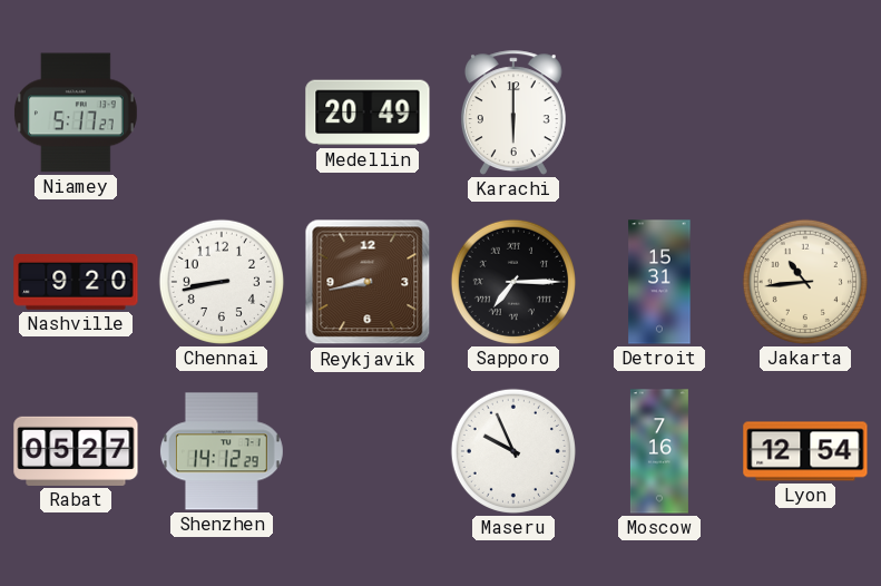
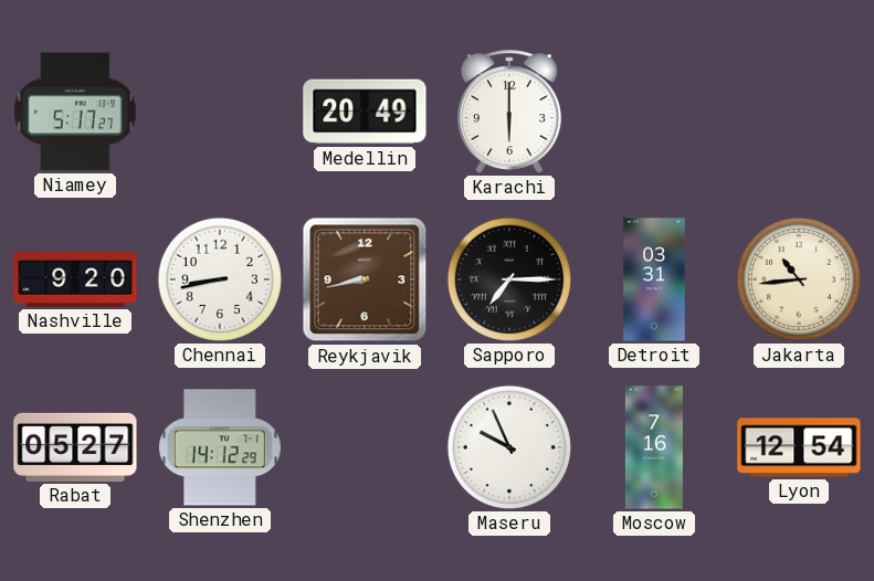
Detroit: 15:31 -> 03:31 (654, 279)
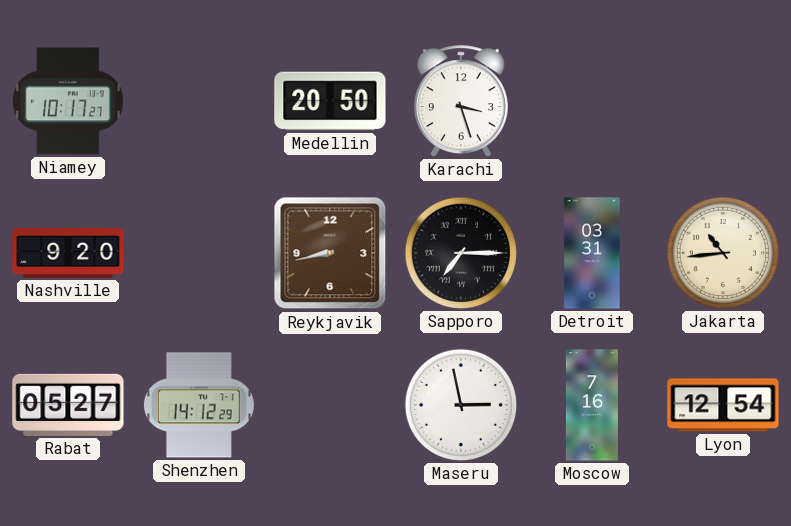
Niamey: 5:17 -> 10:17 (68, 101)
Medellin: 20:49 -> 20:50 (330, 101)
Karachi: 6:00 -> 3:27 (461, 101)
Chennai: 8:43 -> none (220, 279)
Maseru: 9:56 -> 2:58 (461, 405)
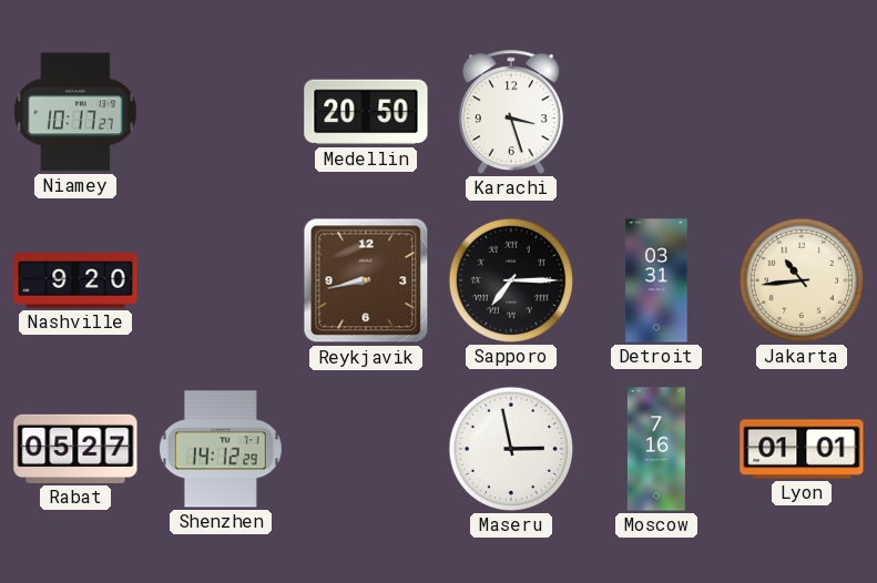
Lyon: 12:54 -> 01:01 (802, 449)
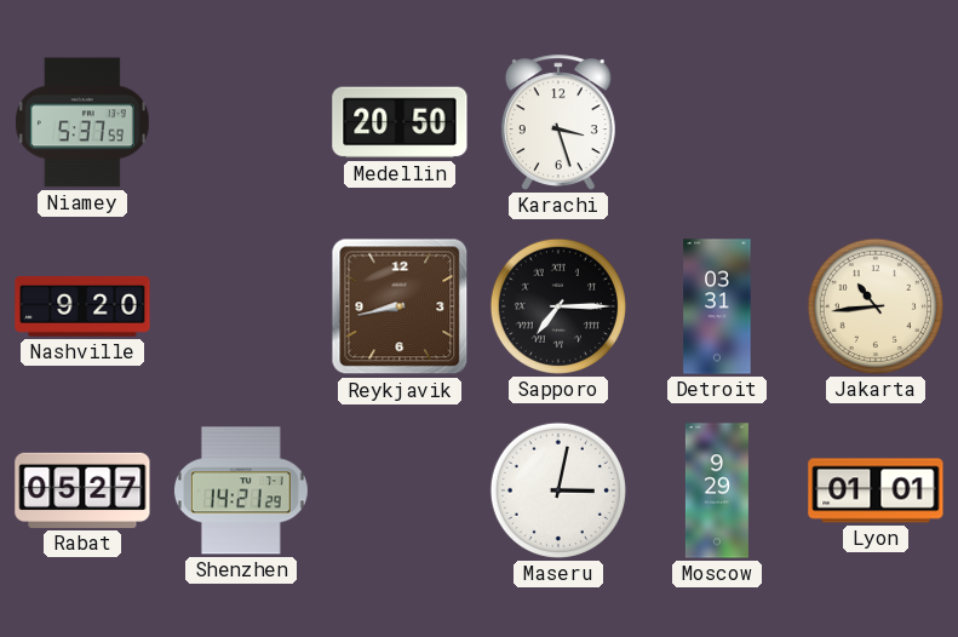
Niamey: 10:17 -> 5:37 (82, 122)
Shenzhen: 14:12 -> 14:21 (241, 490)
Maseru: 2:58 -> 3:02 (558, 490)
Moscow: 7:16 -> 9:29 (717, 490)
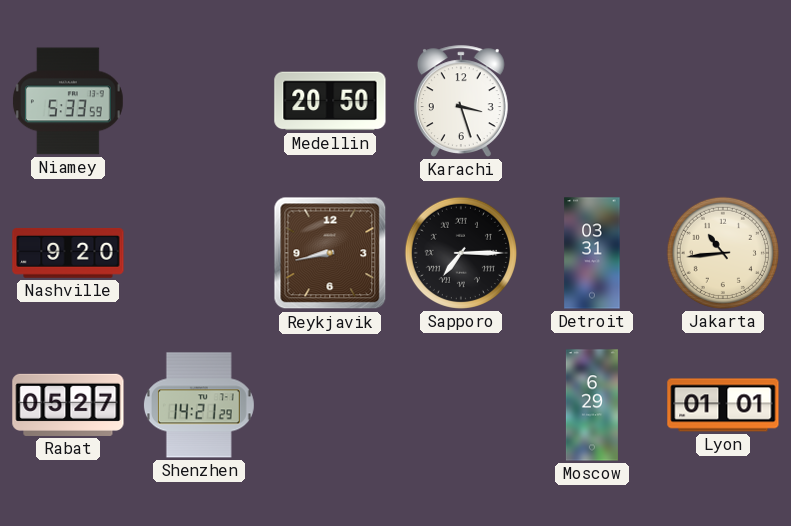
Niamey: 5:37 -> 5:33 (68, 101)
Maseru: 3:02 -> none (558, 490)
Moscow: 9:29 -> 6:29 (592, 405)
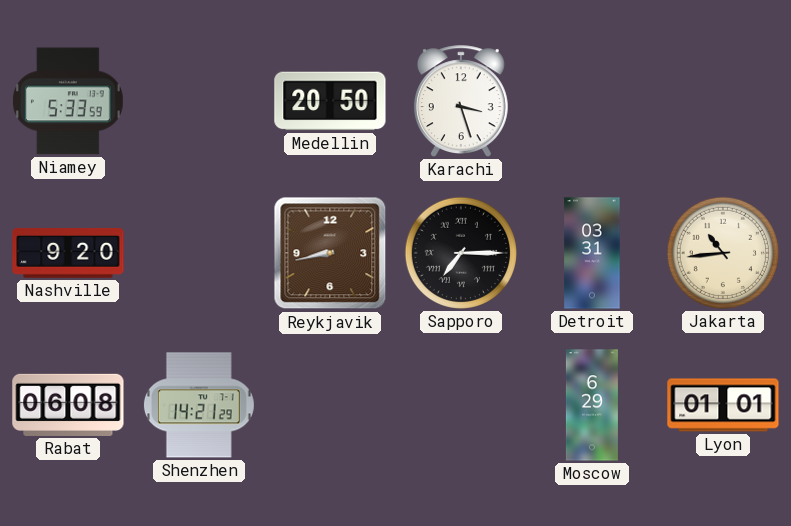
Rabat: 05:27 -> 06:08 (68, 405)
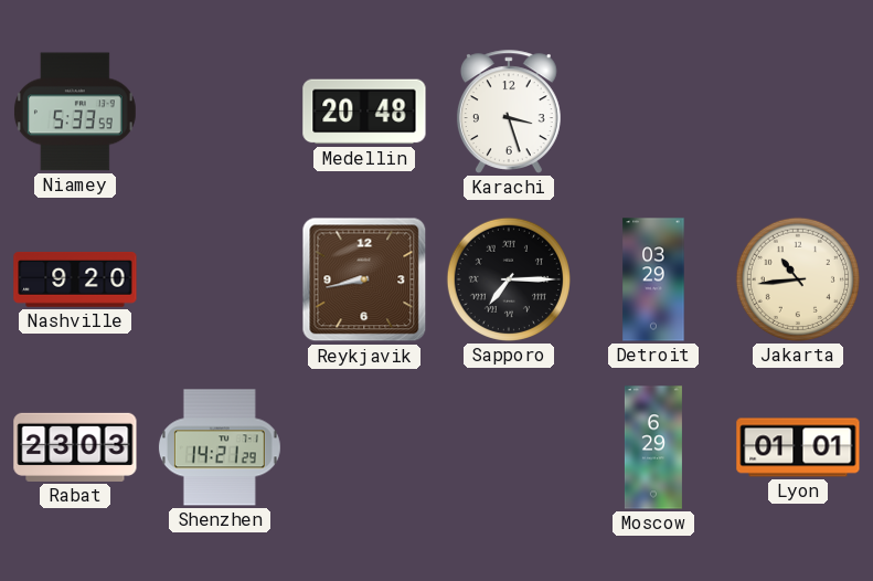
Medellin: 20:50 -> 20:48 (364, 112)
Detroit: 03:31 -> 03:29 (653, 279)
Rabat: 06:08 -> 23:03 (75, 447)
